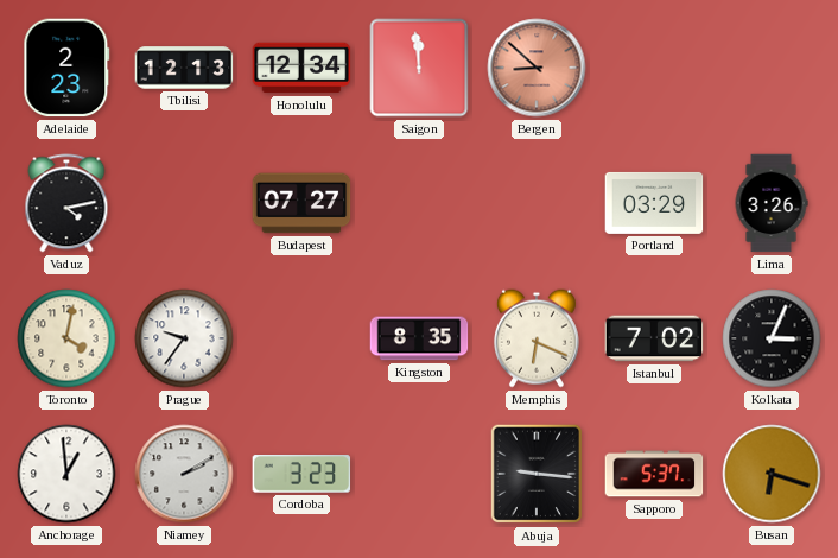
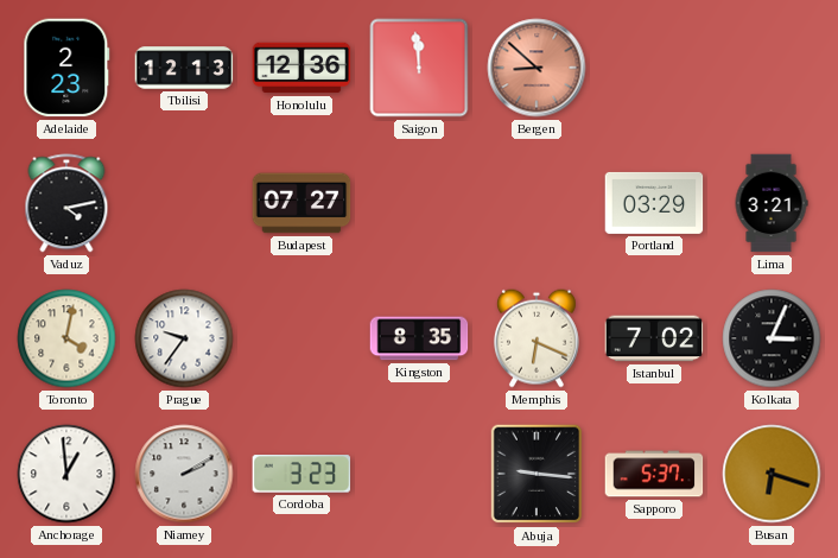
Honolulu: 12:34 -> 12:36 (301, 68)
Lima: 3:26 -> 3:21 (772, 203)
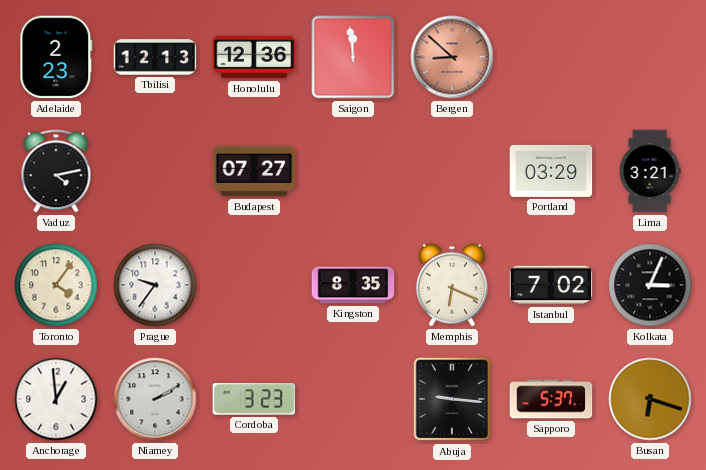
Toronto: 4:02 -> 4:06 (56, 285)
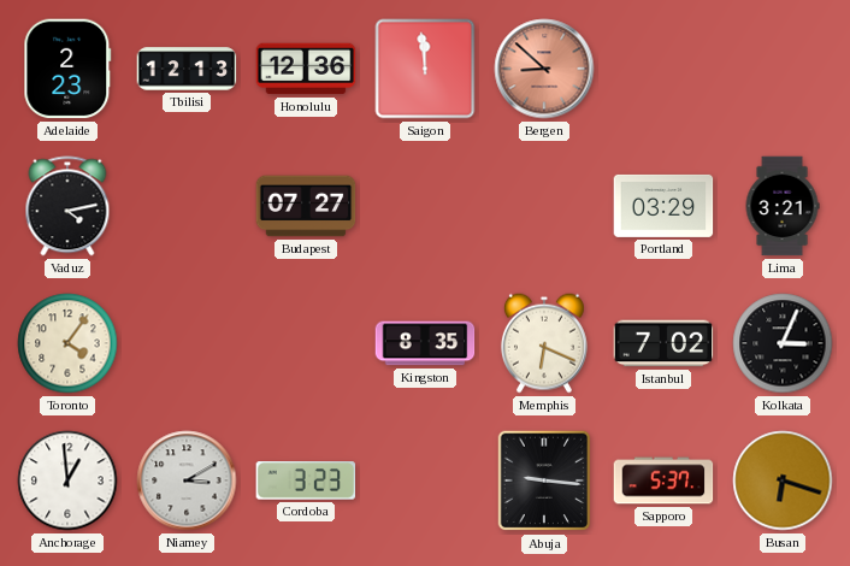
Prague: 9:36 -> none (155, 285)
Niamey: 2:10 -> 3:10 (187, 480)
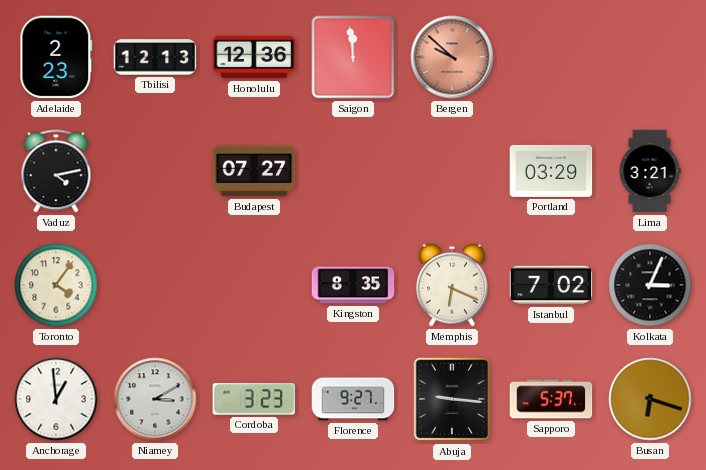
Bergen: 8:52 -> 9:52 (452, 57)
Florence: none -> 9:27 (353, 399)
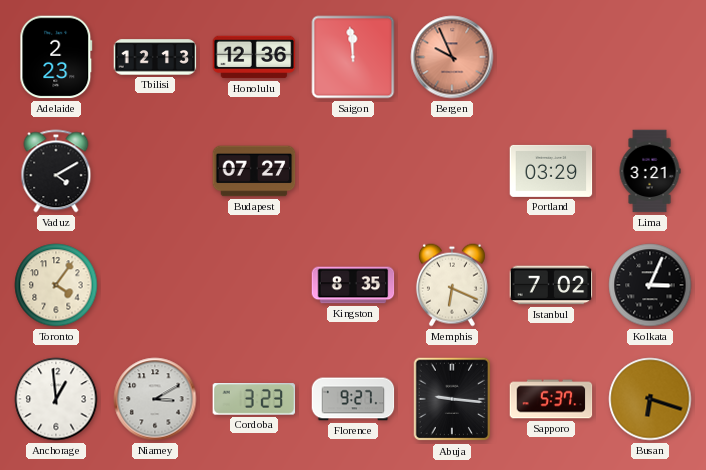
Bergen: 9:52 -> 9:56 (452, 57)
Vaduz: 4:13 -> 4:10 (56, 171)
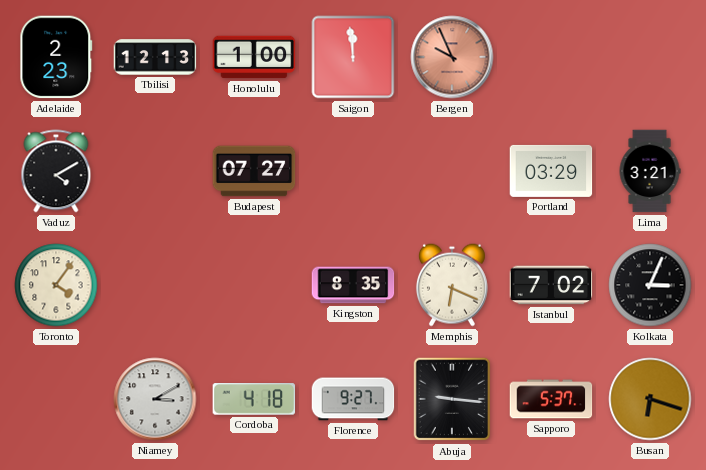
Honolulu: 12:36 -> 1:00 (254, 57)
Anchorage: 12:59 -> none (56, 399)
Cordoba: 3:23 -> 4:18 (254, 399)
